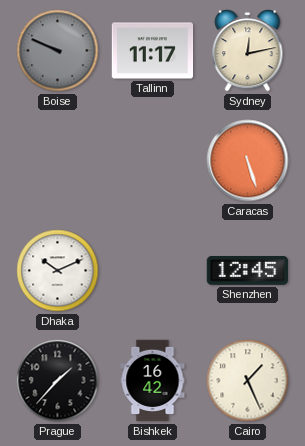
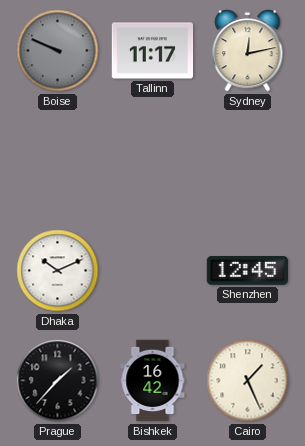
Caracas: 5:27 -> none (248, 161)
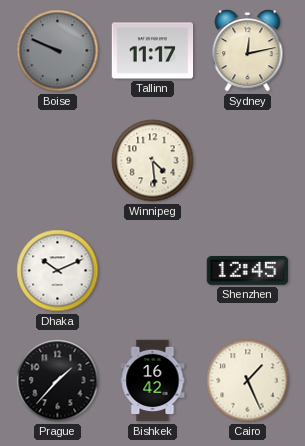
Winnipeg: none -> 4:29 (153, 161)
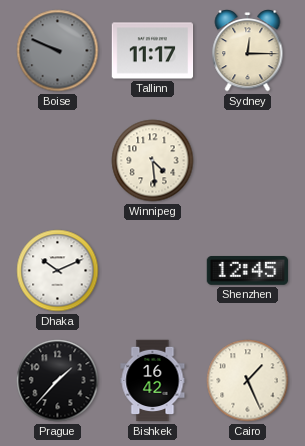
Sydney: 12:13 -> 12:15 (248, 51)
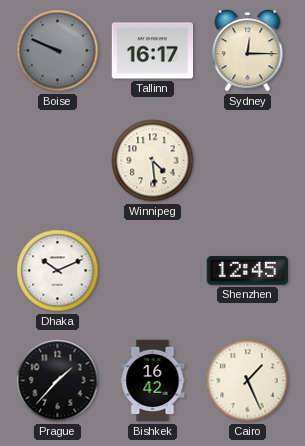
Tallinn: 11:17 -> 16:17 (153, 51)
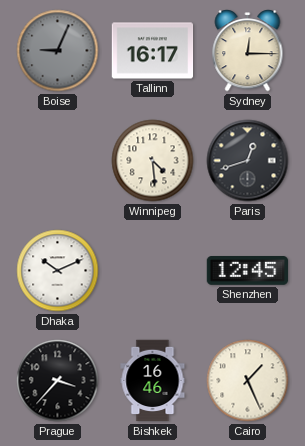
Boise: 9:49 -> 9:04 (58, 51)
Paris: none -> 12:42 (248, 161)
Prague: 1:37 -> 3:37 (58, 381)
Bishkek: 16:42 -> 16:46 (153, 381)
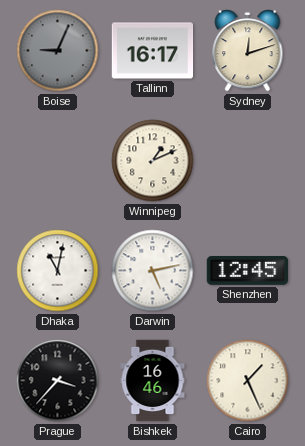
Sydney: 12:15 -> 12:12 (248, 51)
Winnipeg: 4:29 -> 1:11 (153, 161)
Paris: 12:42 -> none (248, 161)
Dhaka: 10:11 -> 11:02 (58, 271)
Darwin: none -> 5:13 (153, 271)
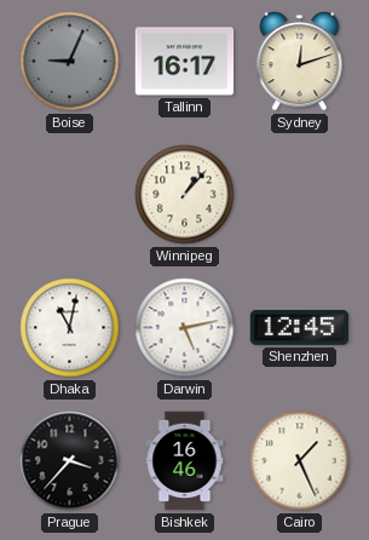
Winnipeg: 1:11 -> 1:07 (185, 195)
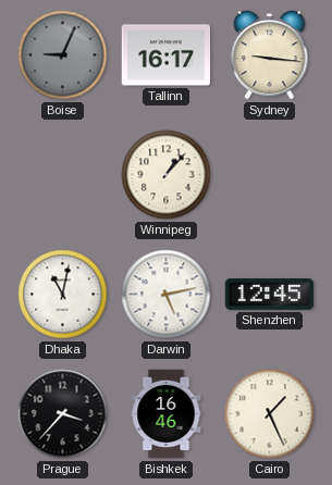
Sydney: 12:12 -> 9:16 (270, 55)
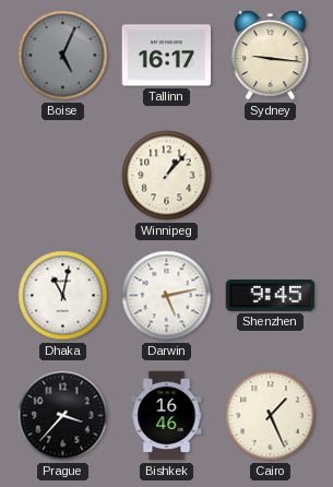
Boise: 9:04 -> 5:04 (63, 56)
Shenzhen: 12:45 -> 9:45 (271, 296)
